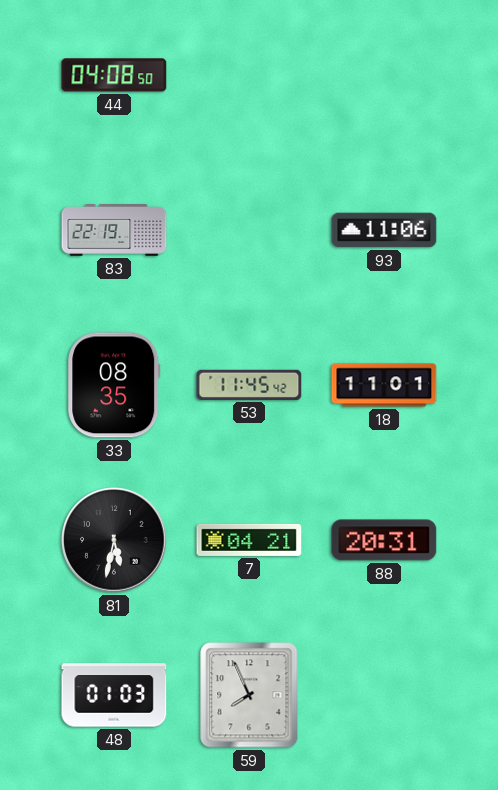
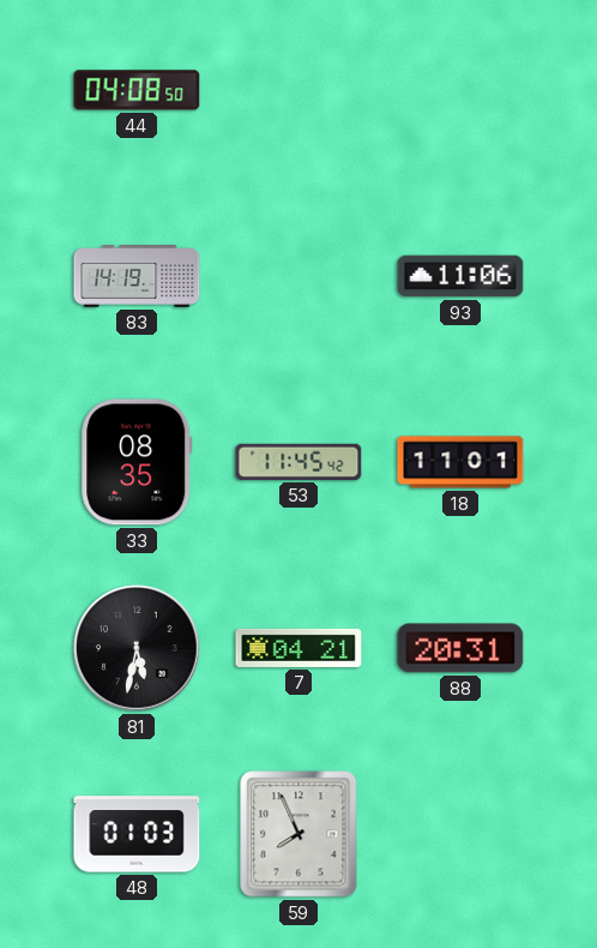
83: 22:19 -> 14:19 (137, 276)
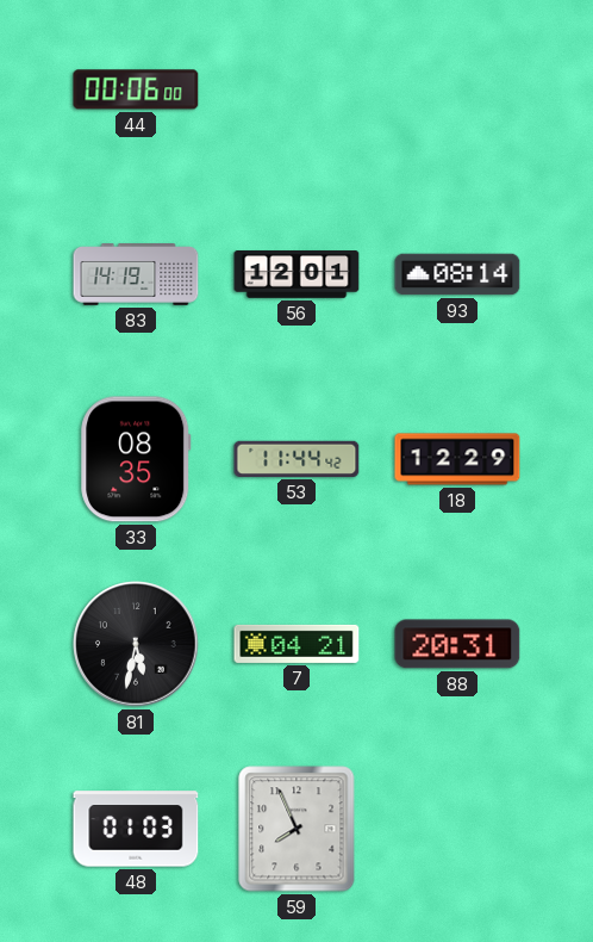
44: 04:08 -> 00:06 (136, 89)
56: none -> 12:01 (296, 275)
93: 11:06 -> 08:14 (457, 274)
53: 11:45 -> 11:44 (296, 459)
18: 11:01 -> 12:29 (457, 459)
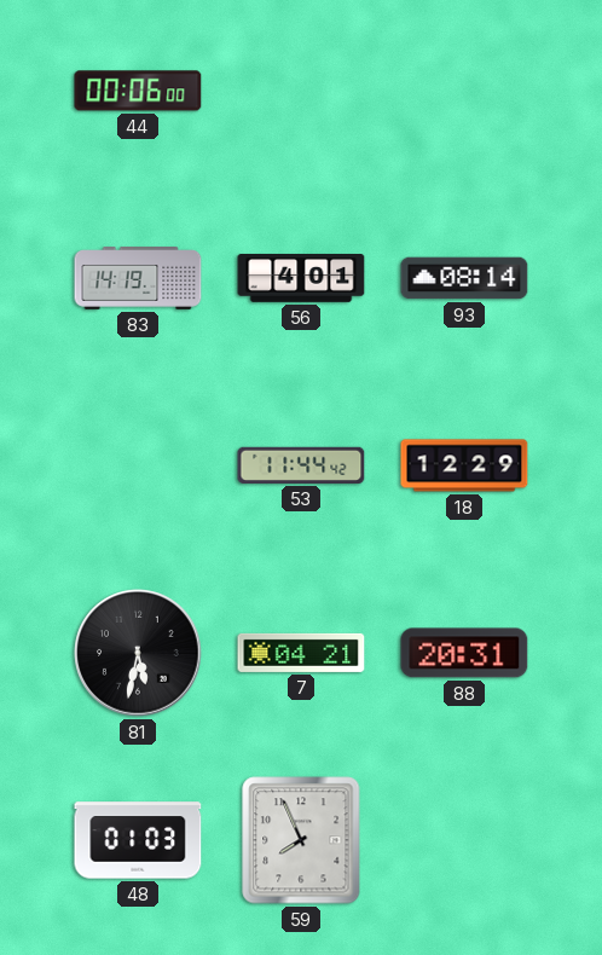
56: 12:01 -> 4:01 (301, 279)
33: 08:35 -> none (136, 459)
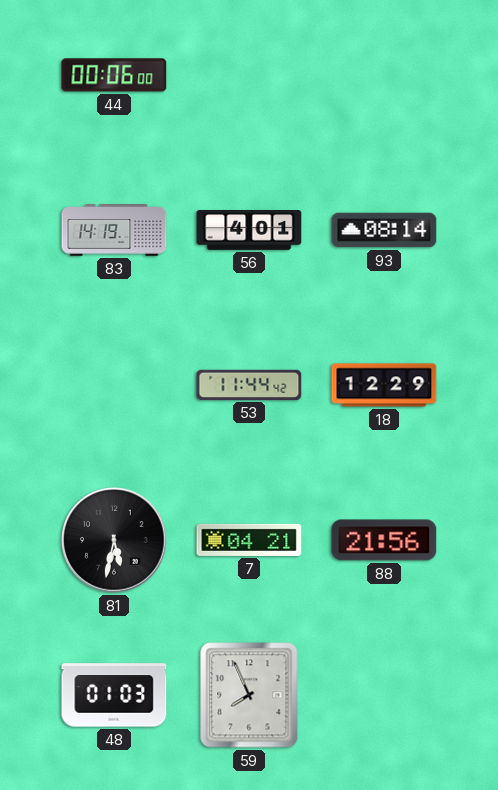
88: 20:31 -> 21:56 (384, 540)
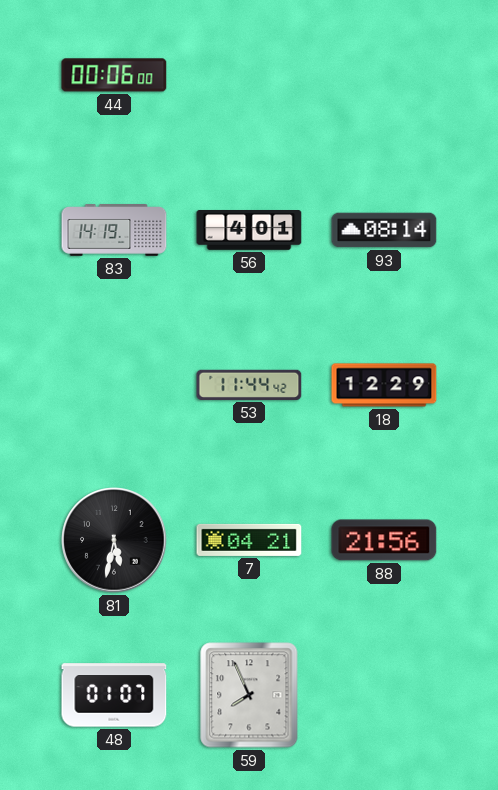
48: 01:03 -> 01:07 (114, 695)
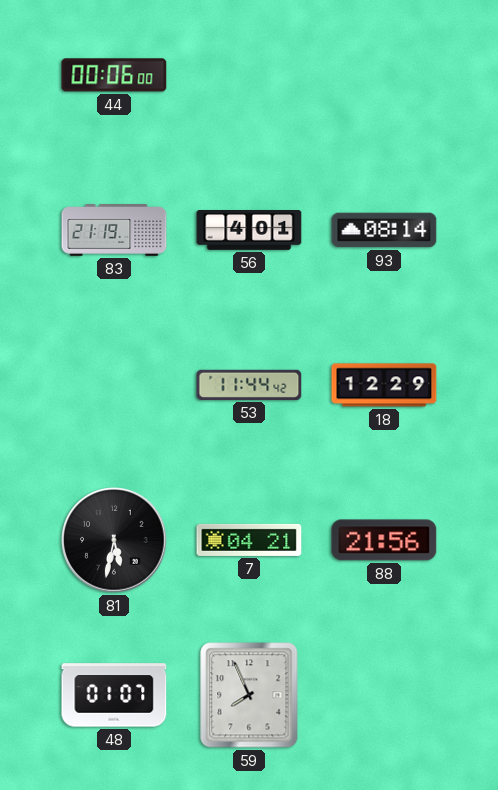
83: 14:19 -> 21:19 (114, 230)
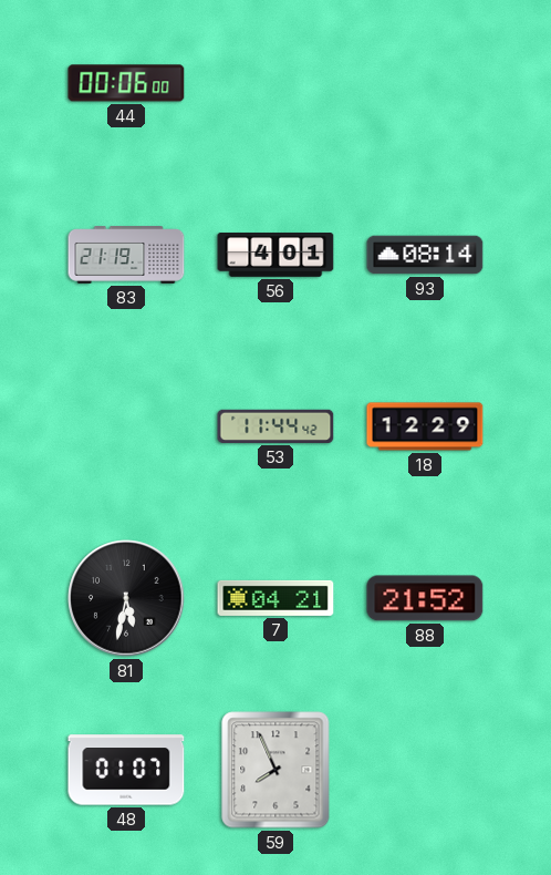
88: 21:56 -> 21:52 (425, 598)
